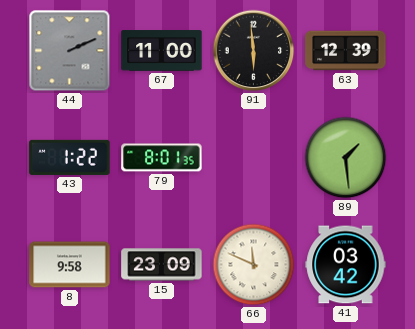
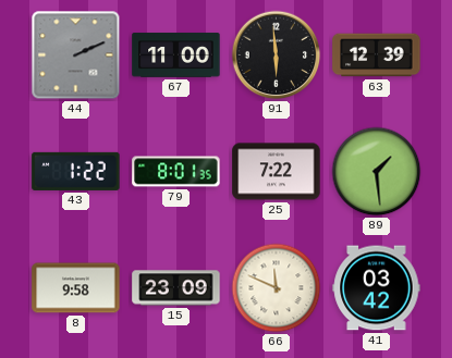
25: none -> 7:22 (277, 172)
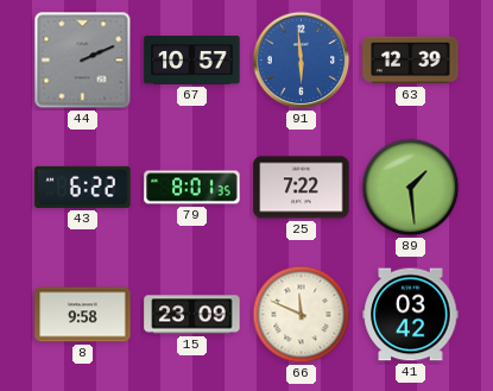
67: 11:00 -> 10:57 (192, 61)
91 dial: black -> blue (302, 61)
43: 1:22 -> 6:22 (83, 187)
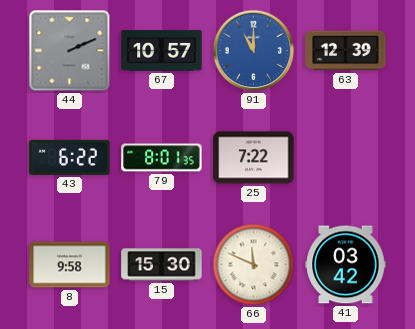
91: 5:59 -> 11:00 (254, 51)
89: 1:29 -> none (411, 188)
15: 23:09 -> 15:30 (162, 265)
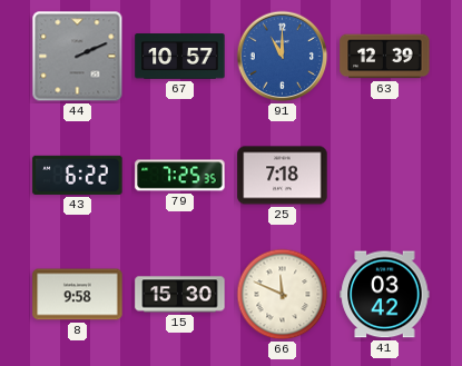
79: 8:01 -> 7:25 (180, 176)
25: 7:22 -> 7:18 (283, 176)
